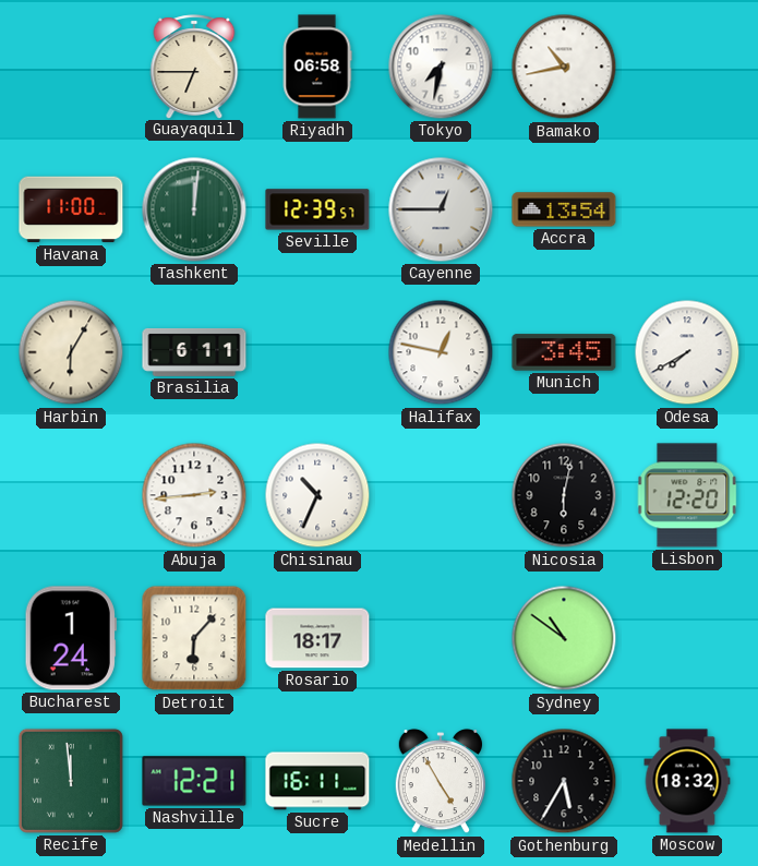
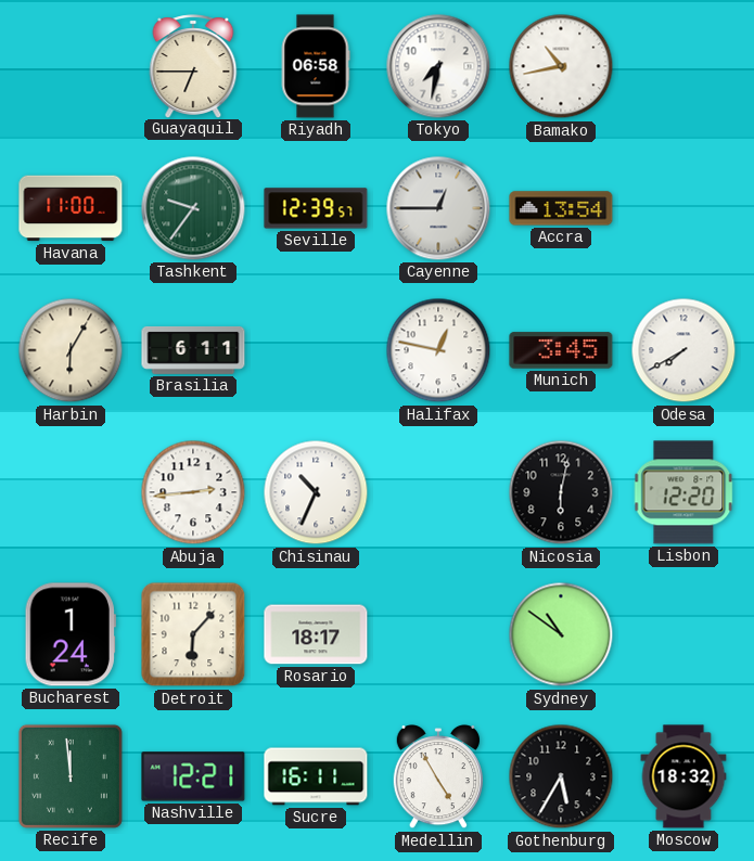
Tashkent: 12:01 -> 9:36 (193, 208)
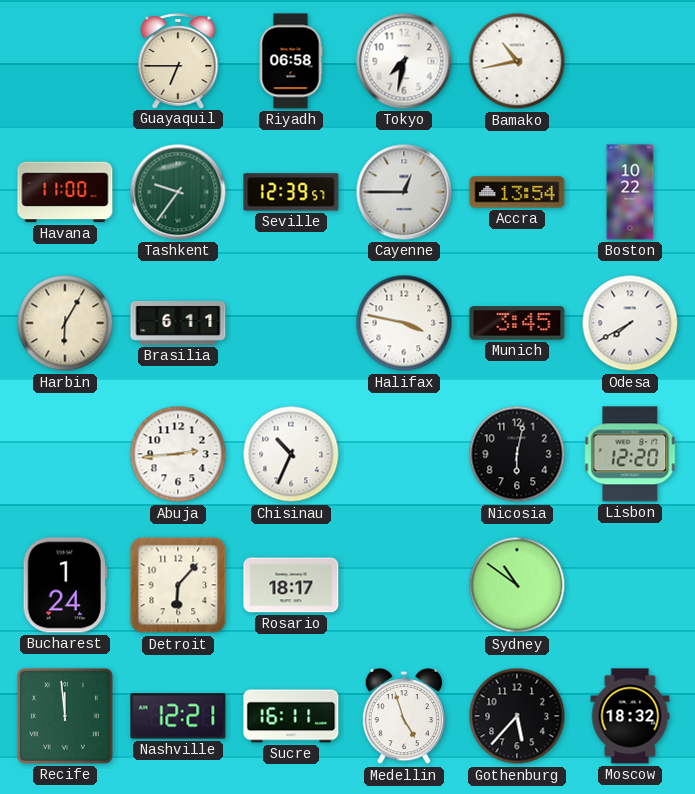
Boston: none -> 10:22 (630, 192)
Halifax: 12:47 -> 3:47 (404, 323)
Medellin: 4:55 -> 4:57 (403, 716)
Gothenburg: 5:35 -> 5:37 (517, 716)
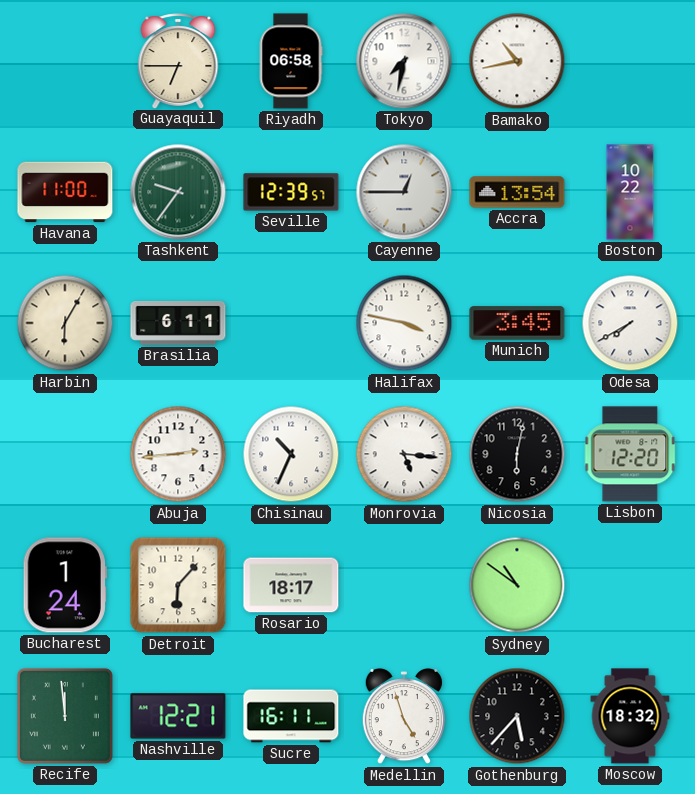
Monrovia: none -> 5:16 (404, 454)
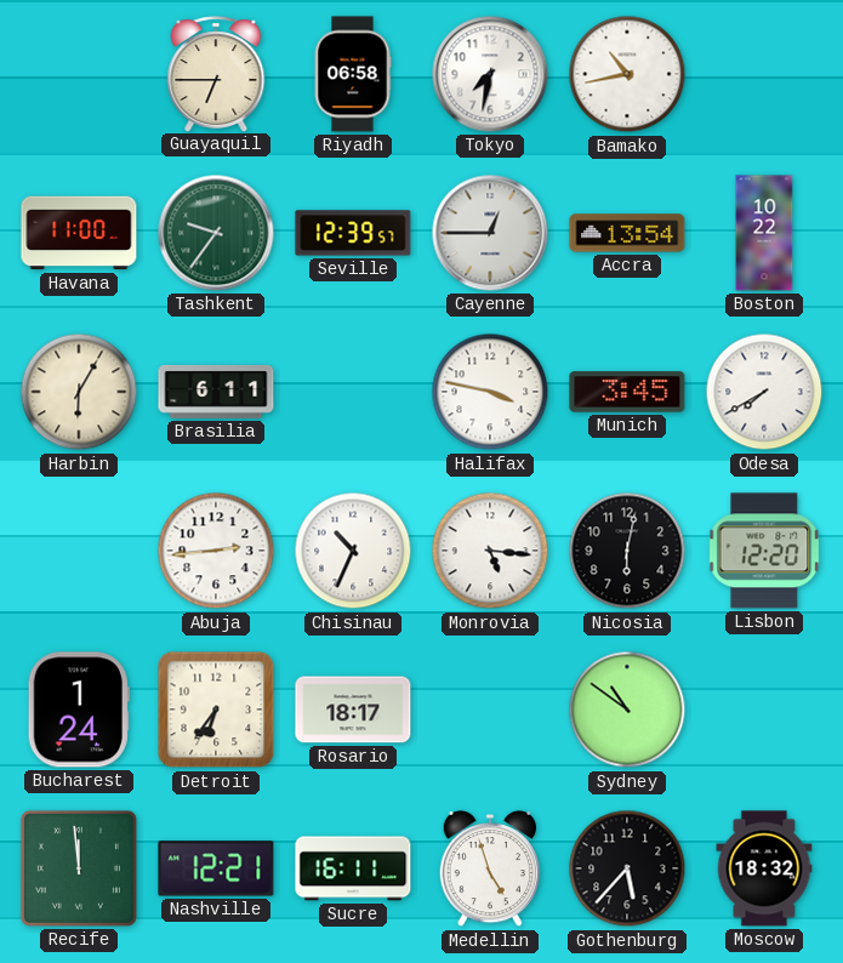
Detroit: 6:07 -> 6:36 (216, 710)
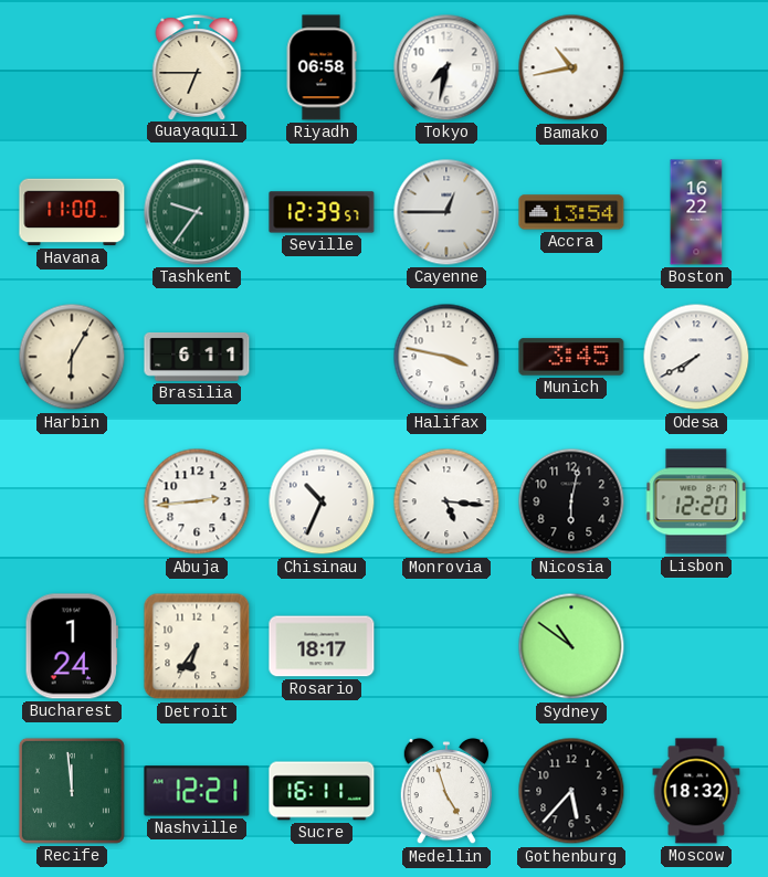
Boston: 10:22 -> 16:22 (696, 212)
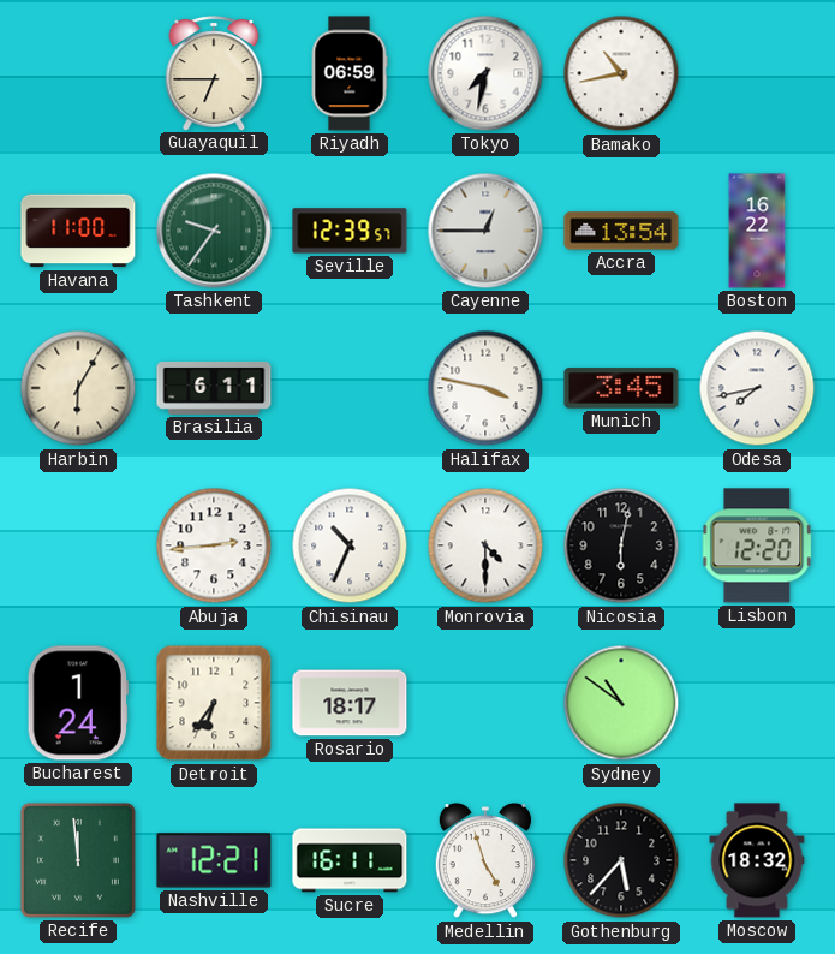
Riyadh: 06:58 -> 06:59 (350, 73)
Odesa: 7:40 -> 7:43 (757, 388)
Monrovia: 5:16 -> 4:30 (485, 545)
